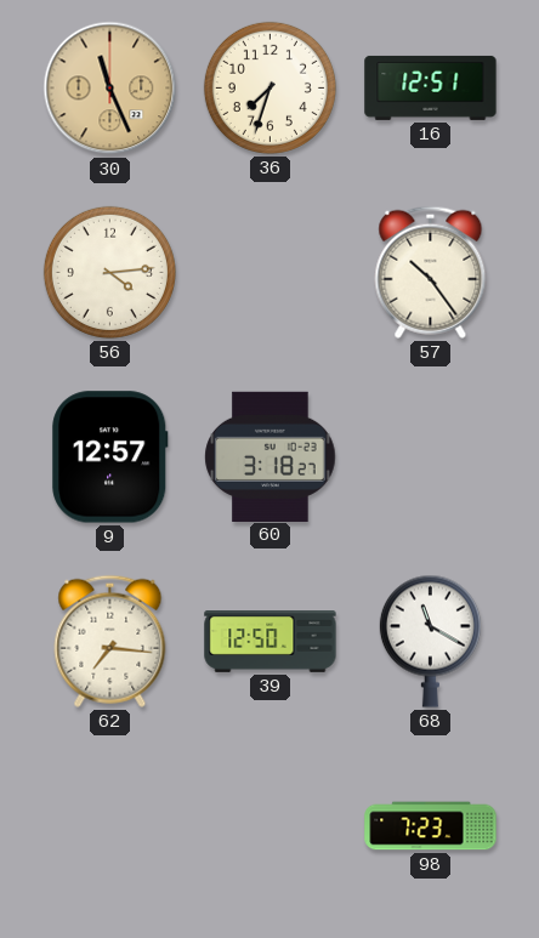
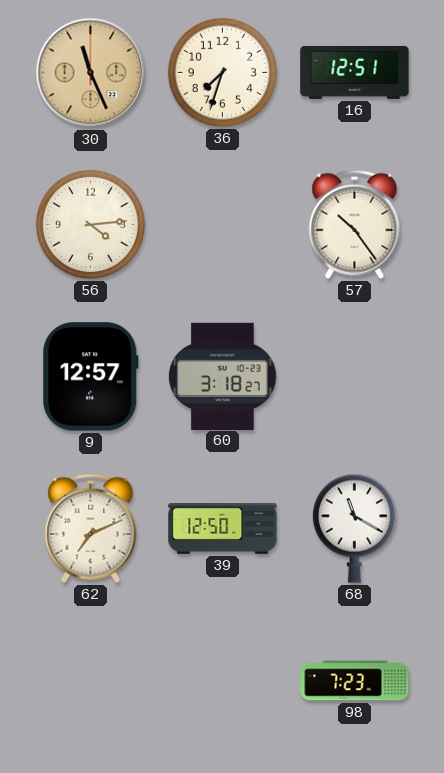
62: 7:16 -> 7:11 (91, 528)
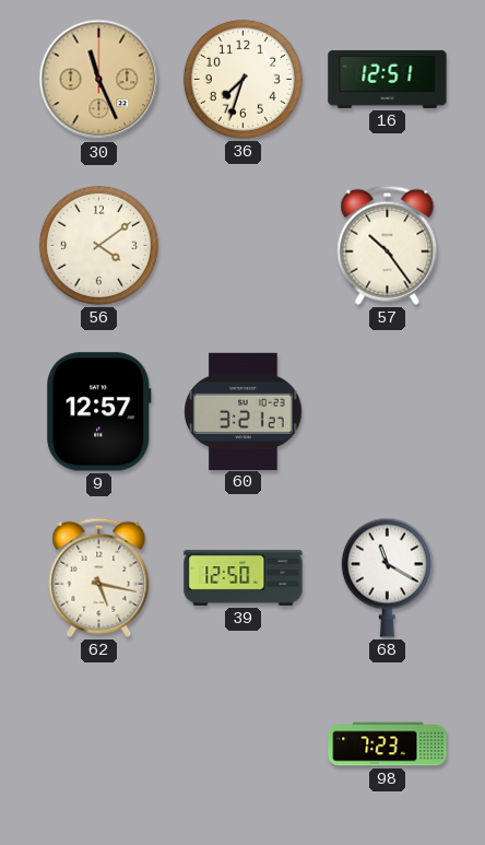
56: 4:14 -> 4:09 (98, 245)
60: 3:18 -> 3:21 (244, 411)
62: 7:11 -> 5:17 (99, 577)
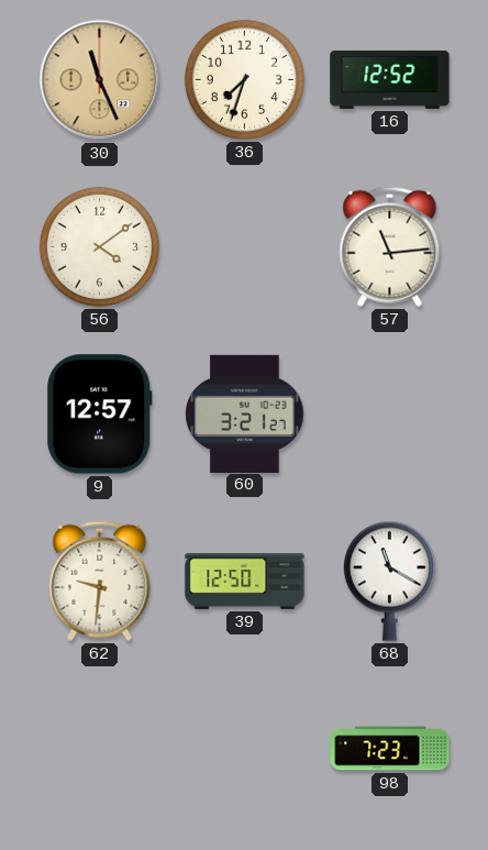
16: 12:51 -> 12:52 (390, 79)
57: 10:24 -> 11:14 (390, 246)
62: 5:17 -> 9:31 (100, 581)
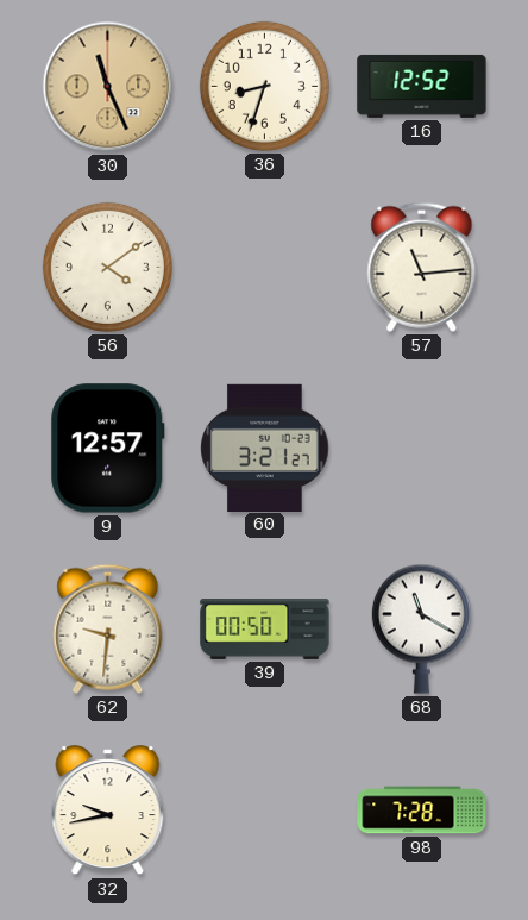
36: 7:33 -> 8:33 (264, 86)
39: 12:50 -> 00:50 (265, 630)
32: none -> 9:43 (108, 811)
98: 7:23 -> 7:28 (422, 811)
